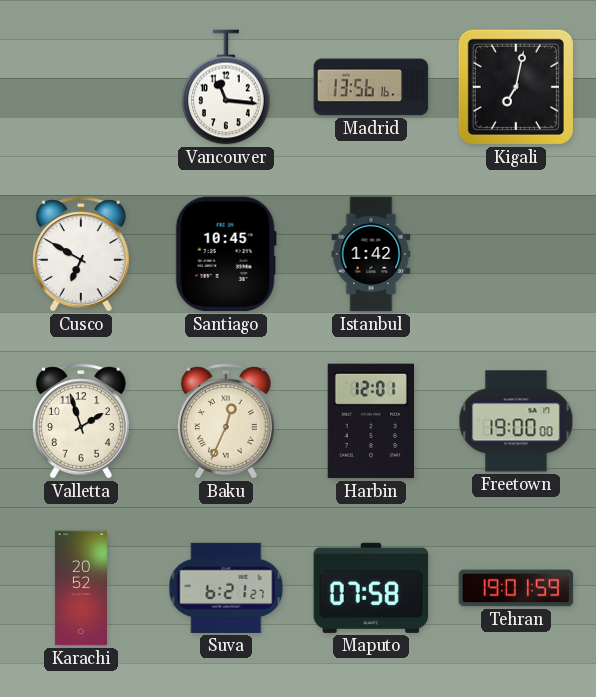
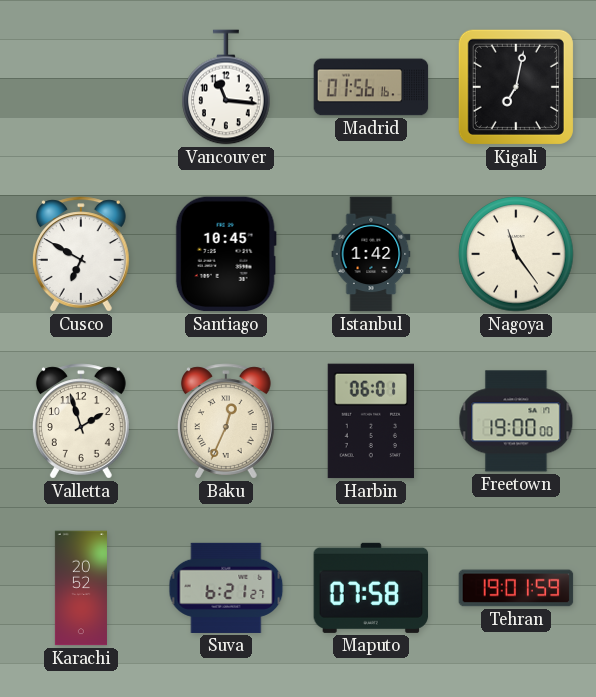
Madrid: 13:56 -> 01:56 (371, 87)
Nagoya: none -> 11:24 (516, 254)
Harbin: 12:01 -> 06:01 (370, 421)
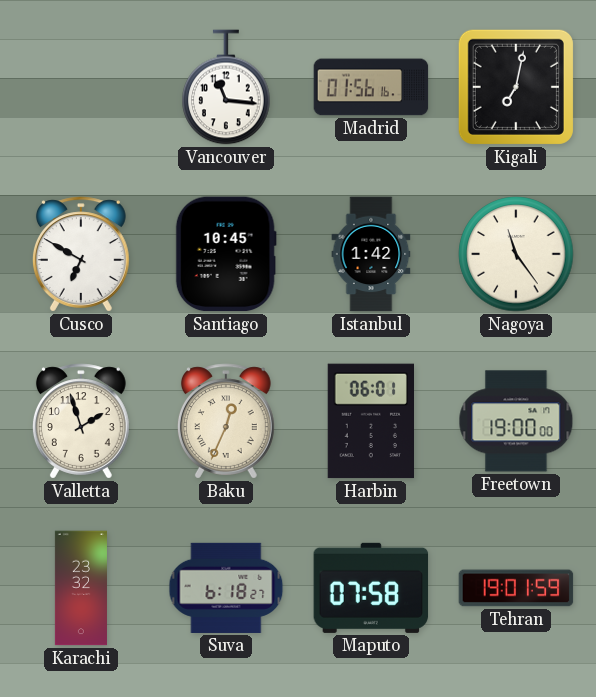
Karachi: 20:52 -> 23:32 (81, 588)
Suva: 6:21 -> 6:18 (226, 588)
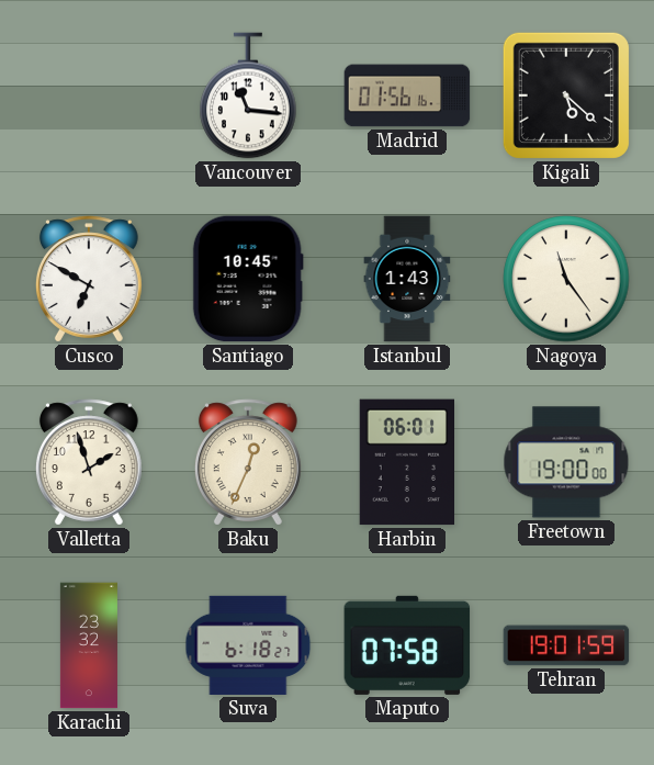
Kigali: 7:02 -> 5:22 (566, 95)
Istanbul: 1:42 -> 1:43 (407, 279)
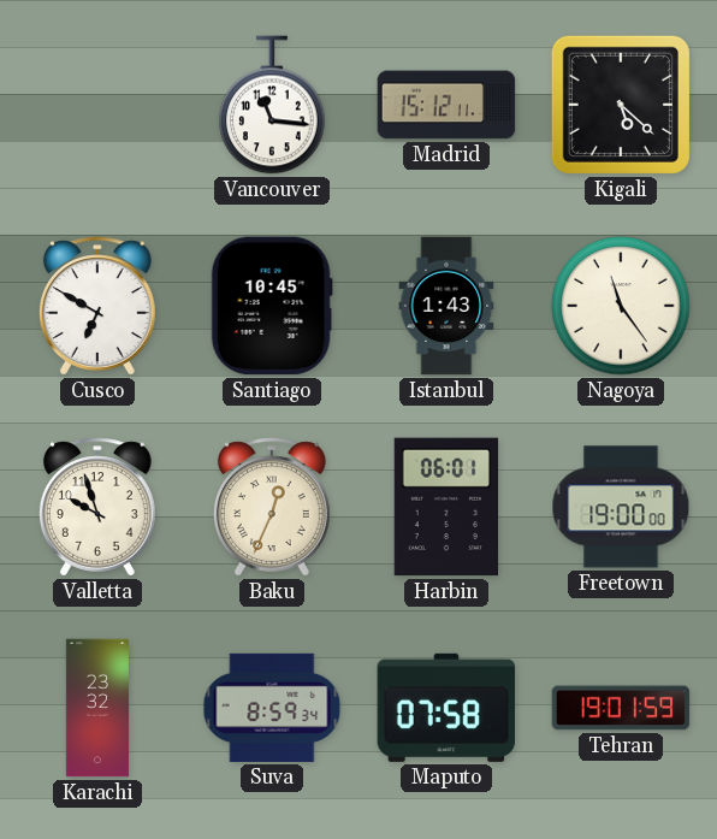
Madrid: 01:56 -> 15:12 (446, 105)
Valletta: 1:57 -> 9:57 (97, 507)
Suva: 6:18 -> 8:59 (272, 708)
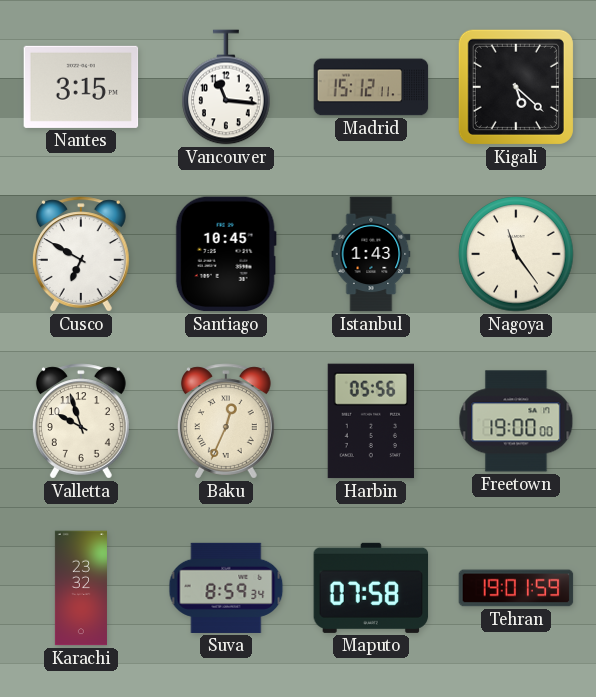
Nantes: none -> 3:15 (81, 87)
Harbin: 06:01 -> 05:56 (370, 421)
